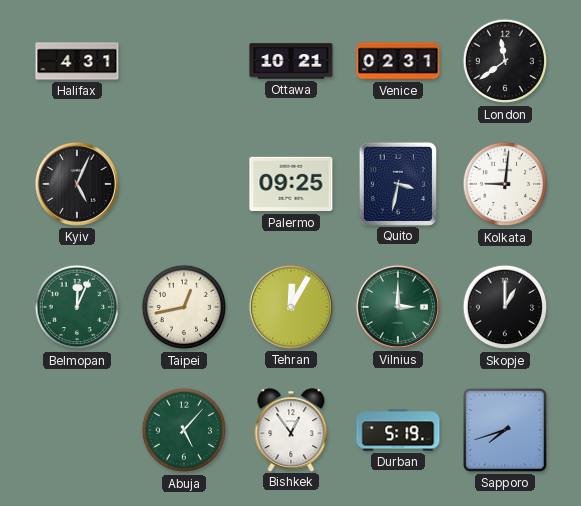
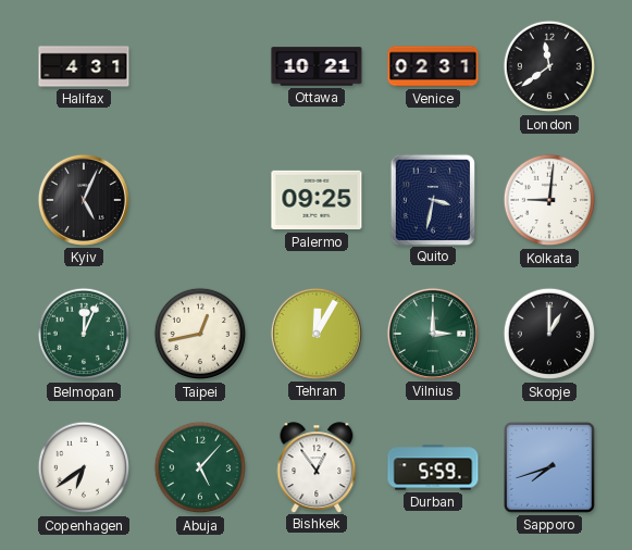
Copenhagen: none -> 6:39 (84, 467)
Durban: 5:19 -> 5:59 (433, 467)
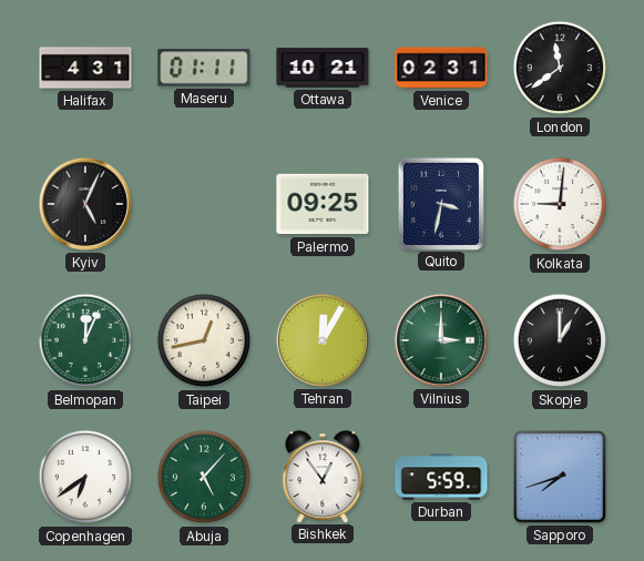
Maseru: none -> 01:11 (204, 68)
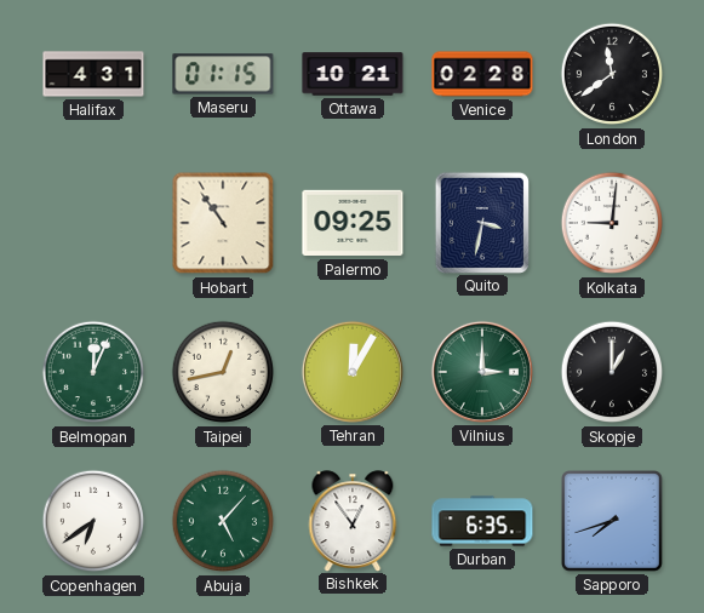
Maseru: 01:11 -> 01:15 (223, 74)
Venice: 02:31 -> 02:28 (482, 74)
Kyiv: 5:04 -> none (85, 204)
Hobart: none -> 10:54 (223, 223)
Durban: 5:59 -> 6:35 (482, 521)
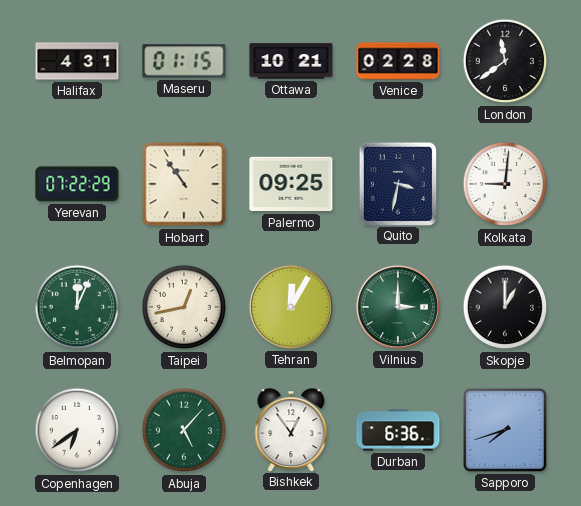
Yerevan: none -> 07:22 (77, 184)
Durban: 6:35 -> 6:36 (398, 430)
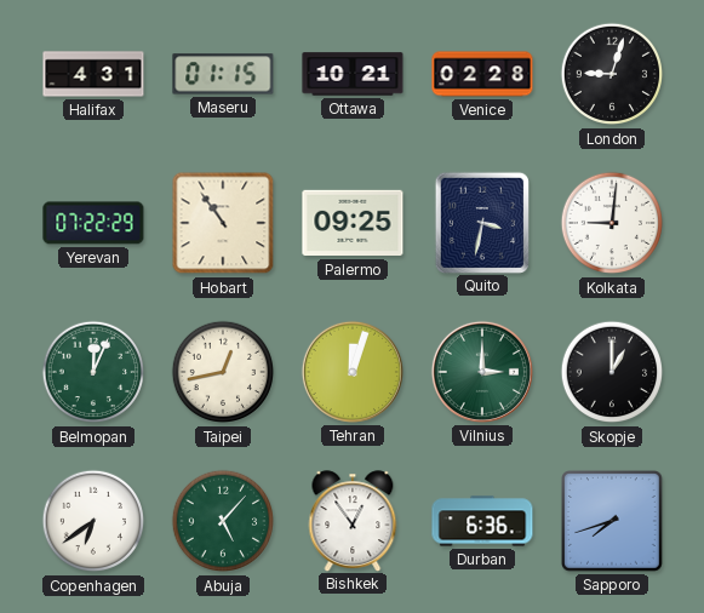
London: 11:39 -> 9:03 (612, 74)
Tehran: 12:05 -> 12:03 (353, 372)
